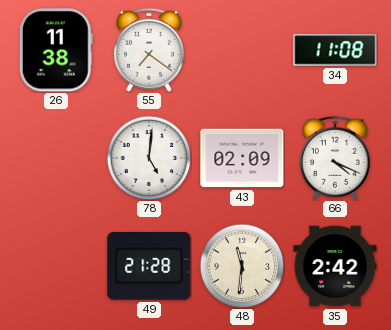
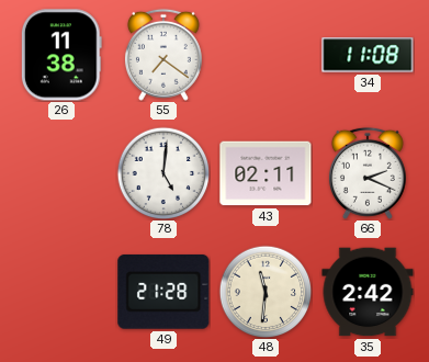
43: 02:09 -> 02:11 (266, 173)
66: 4:19 -> 2:19 (368, 173)
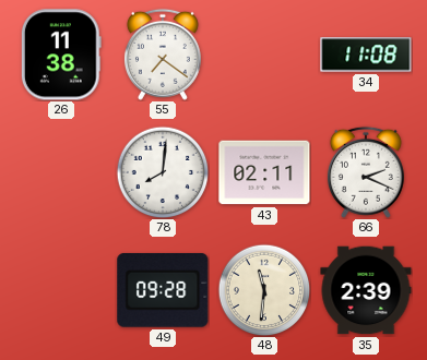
78: 5:01 -> 8:01 (163, 172)
49: 21:28 -> 09:28 (163, 290)
35: 2:42 -> 2:39 (366, 290)
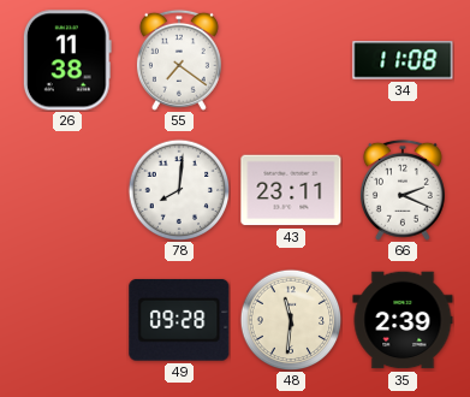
43: 02:11 -> 23:11 (291, 190)
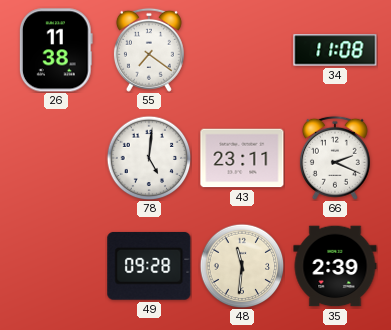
78: 8:01 -> 5:01 (149, 158)
